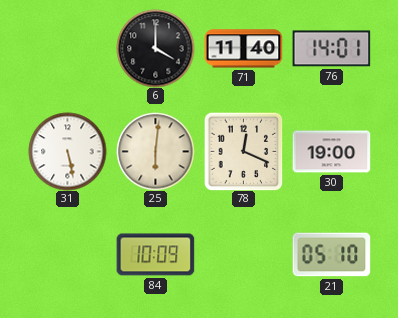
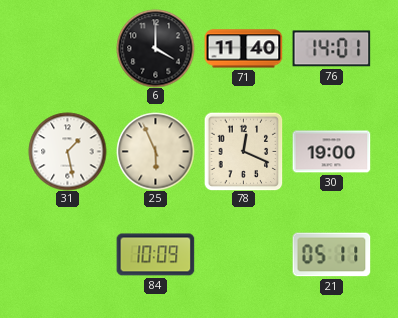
31: 5:28 -> 1:28 (67, 151)
25: 6:01 -> 5:56 (155, 151)
21: 05:10 -> 05:11 (331, 255)
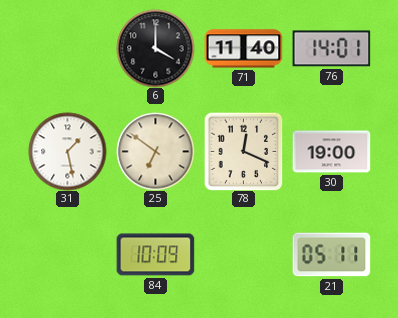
25: 5:56 -> 6:51 (155, 151)
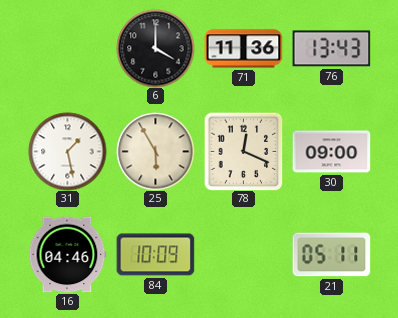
71: 11:40 -> 11:36 (243, 49)
76: 14:01 -> 13:43 (331, 49)
25: 6:51 -> 5:55 (155, 151)
30: 19:00 -> 09:00 (331, 152)
16: none -> 04:46 (67, 255)
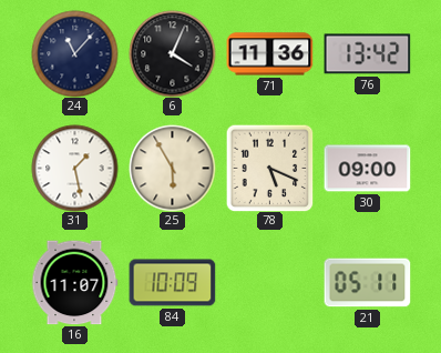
24: none -> 11:07 (74, 53)
6: 4:00 -> 4:04 (172, 53)
76: 13:43 -> 13:42 (367, 54)
78: 12:19 -> 5:19 (269, 168)
16: 04:46 -> 11:07 (74, 283)
